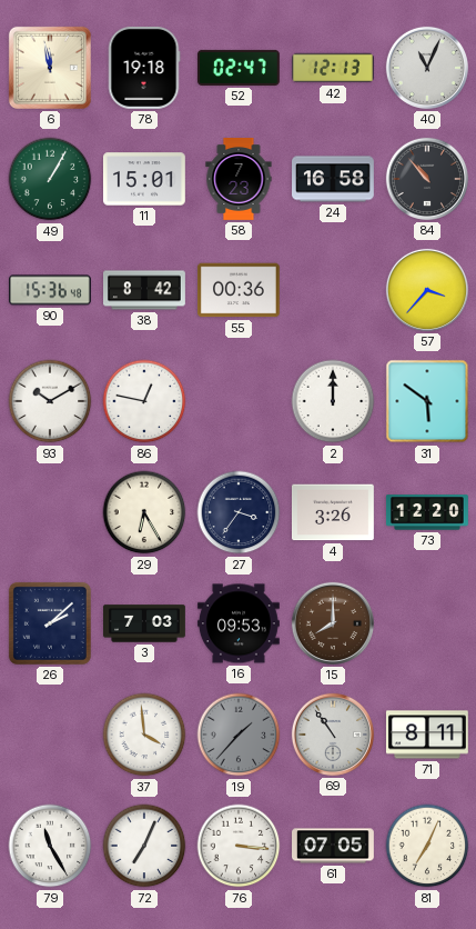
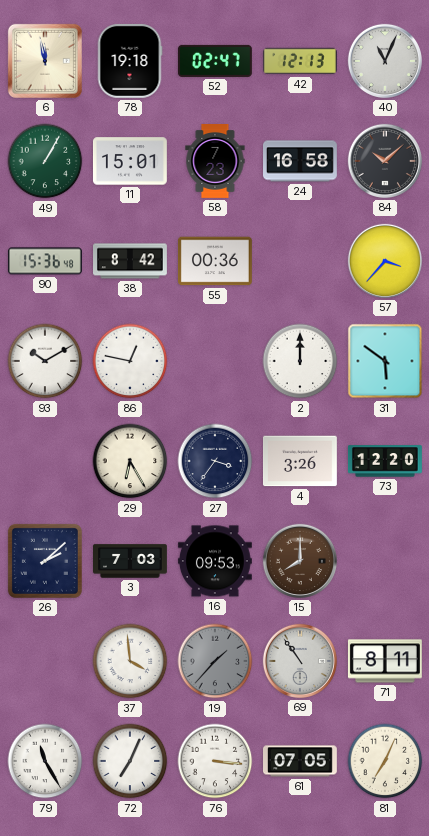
84: 10:53 -> 10:08 (385, 161)
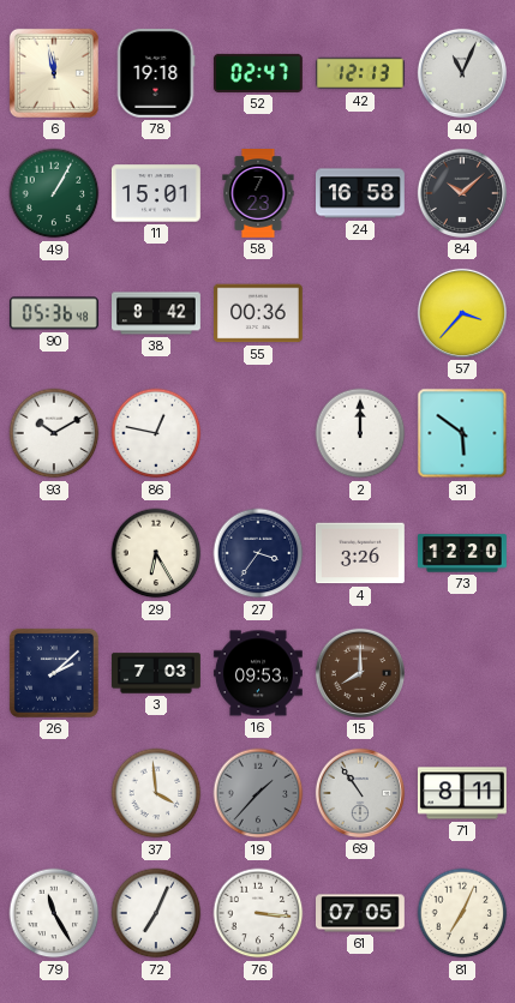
90: 15:36 -> 05:36 (54, 313)
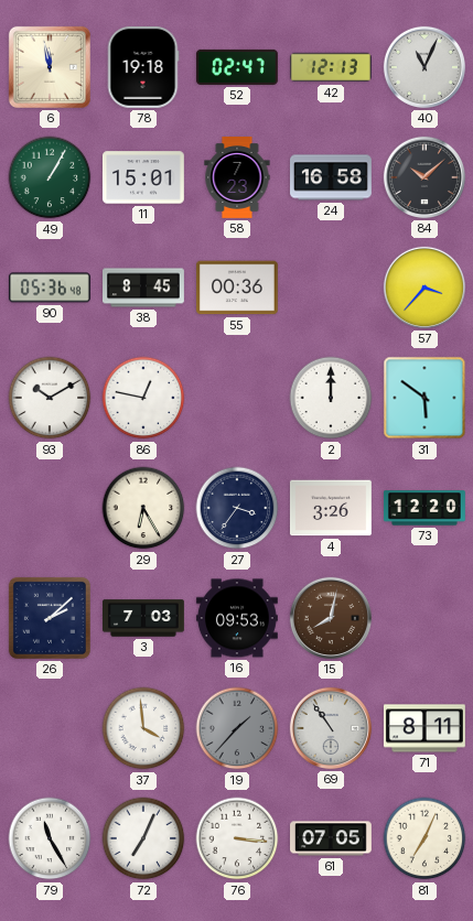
38: 8:42 -> 8:45 (144, 288)
15: 8:00 -> 8:02 (331, 618)
